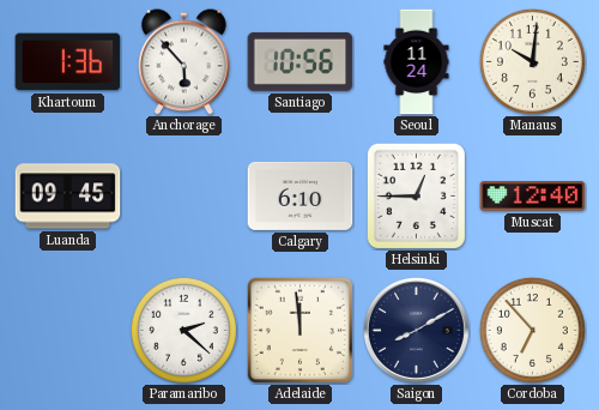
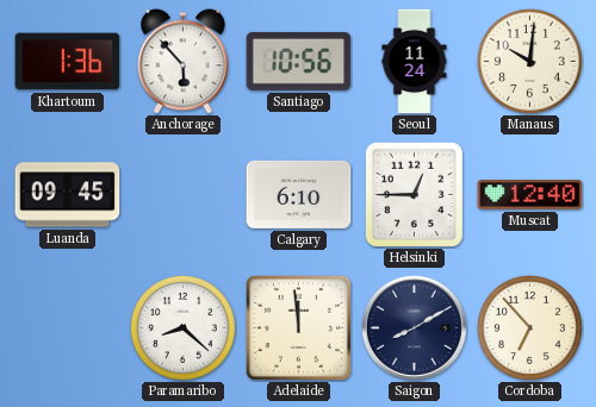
Paramaribo: 2:22 -> 8:22 (182, 327)
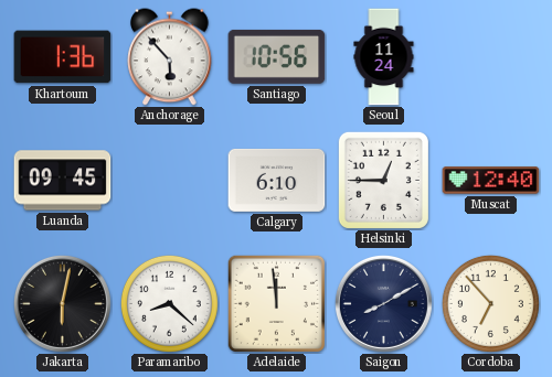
Manaus: 10:01 -> none (529, 61)
Jakarta: none -> 6:02 (62, 303)
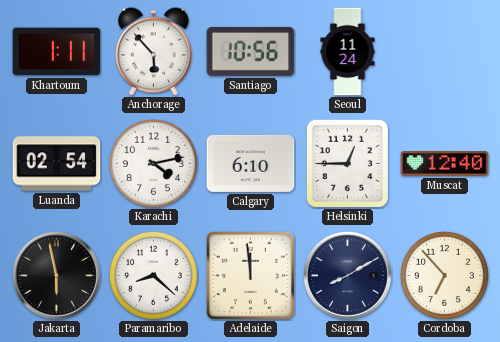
Khartoum: 1:36 -> 1:11 (57, 52)
Luanda: 09:45 -> 02:54 (57, 164)
Karachi: none -> 4:13 (153, 163)
Jakarta: 6:02 -> 5:58 (56, 275)
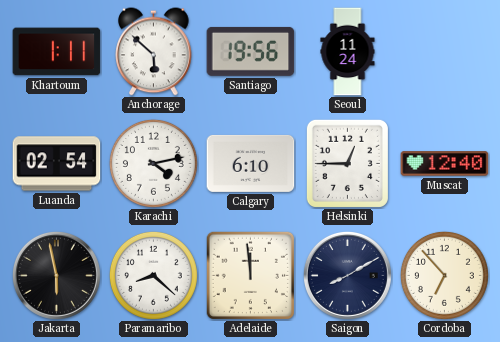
Anchorage: 5:53 -> 5:52 (154, 52)
Santiago: 10:56 -> 19:56 (251, 51)
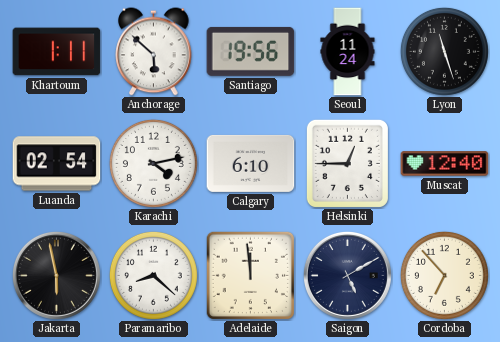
Lyon: none -> 11:27 (444, 51)
Saigon: 8:10 -> 5:10 (347, 275)
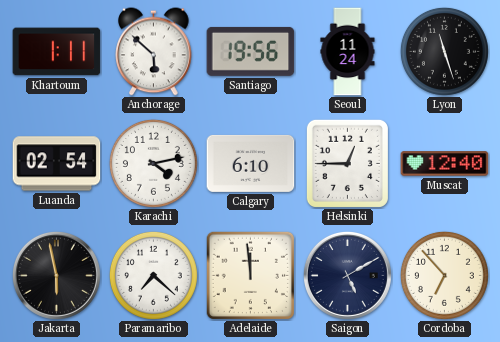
Paramaribo: 8:22 -> 7:22 (153, 275)
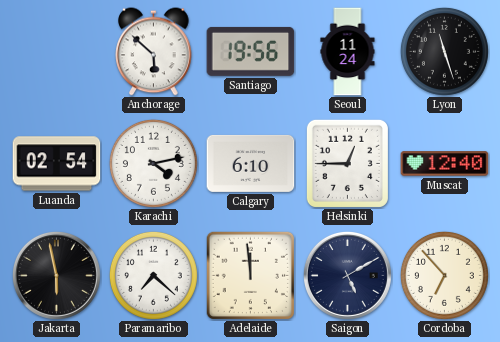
Khartoum: 1:11 -> none (57, 52)
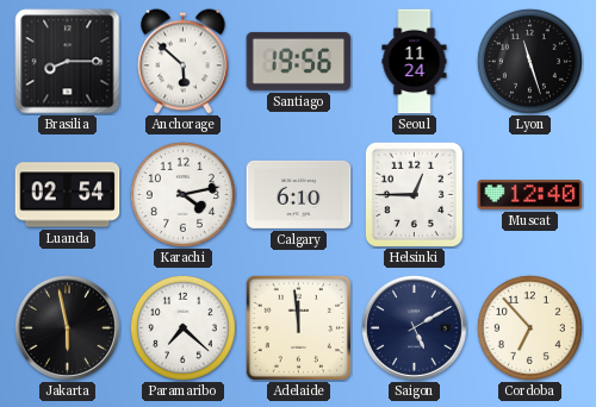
Brasilia: none -> 8:15 (68, 62)
